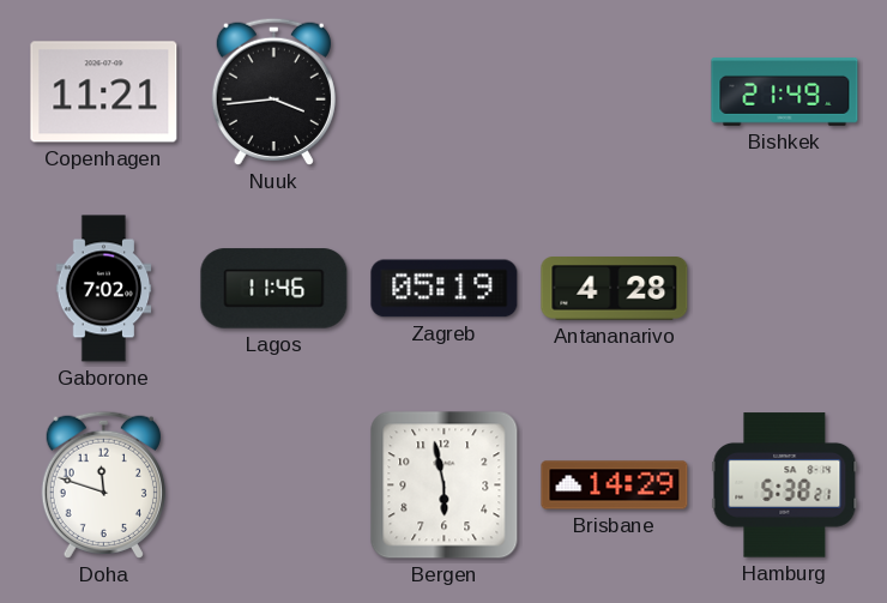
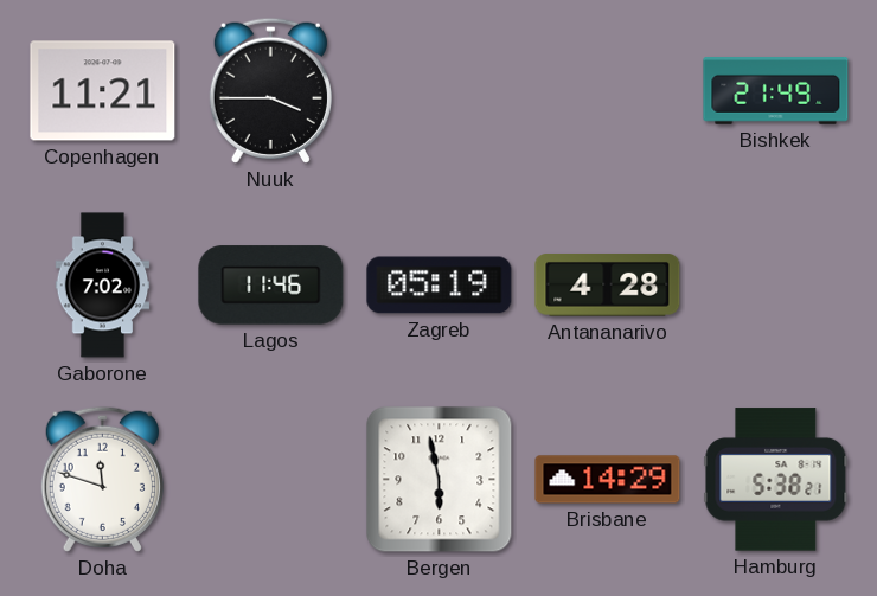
Nuuk: 3:44 -> 3:45 (270, 90)
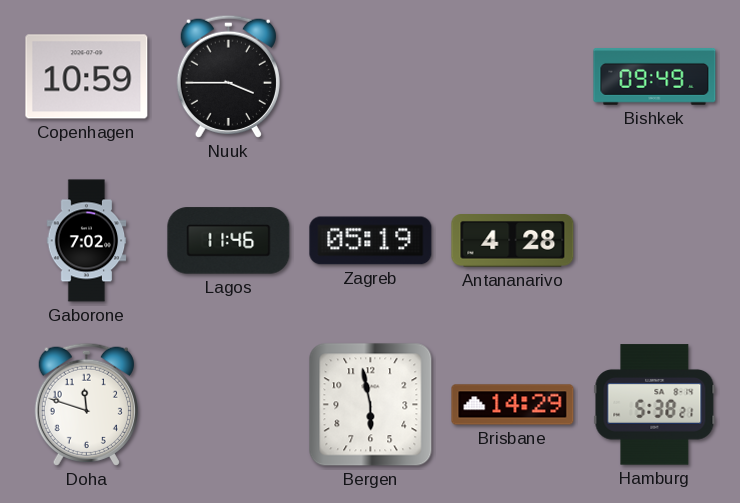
Copenhagen: 11:21 -> 10:59 (87, 77)
Bishkek: 21:49 -> 09:49 (655, 77)
